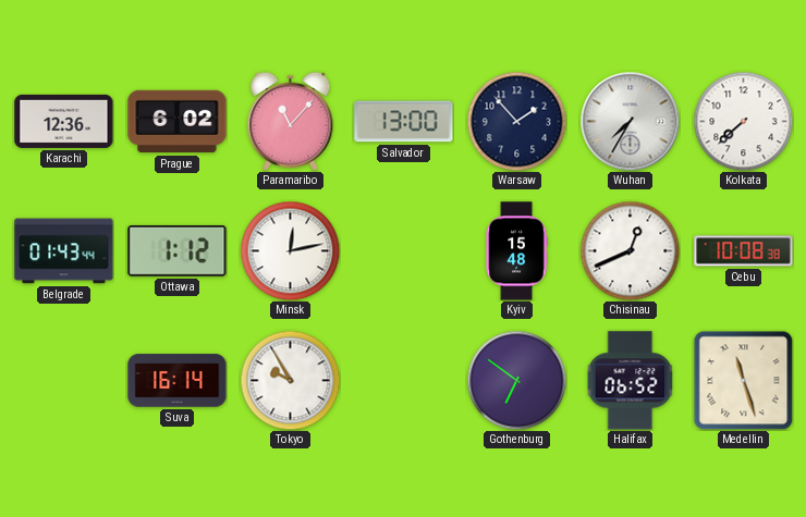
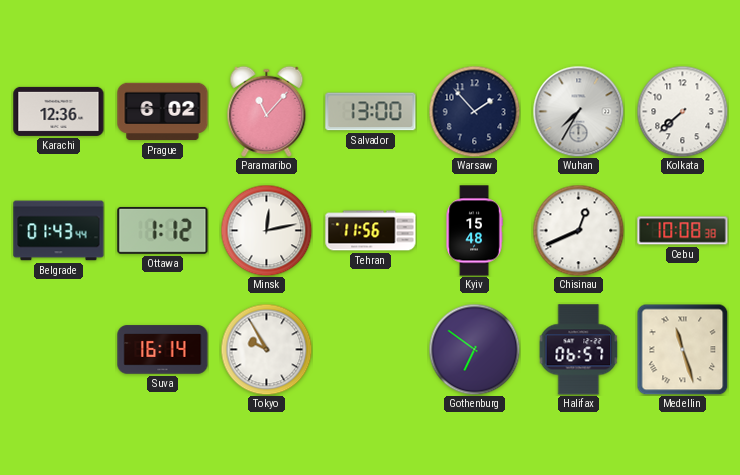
Tehran: none -> 11:56 (371, 231)
Halifax: 06:52 -> 06:57 (579, 350)
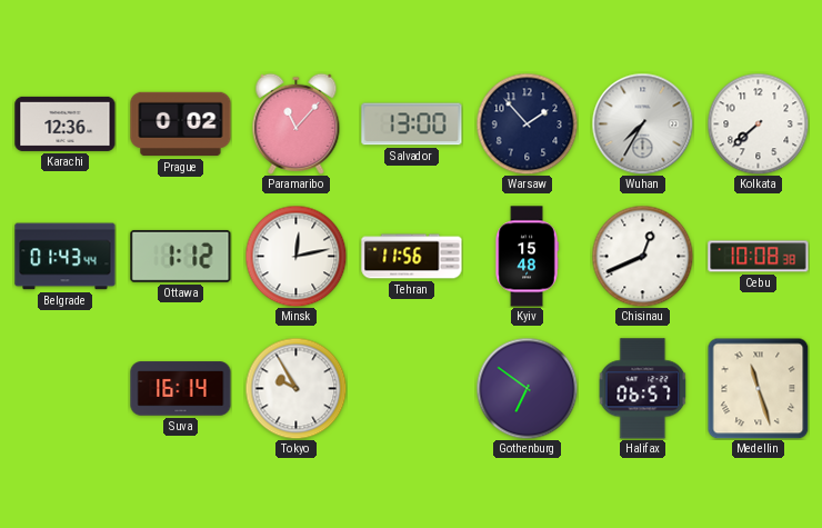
Prague: 6:02 -> 0:02 (181, 124)
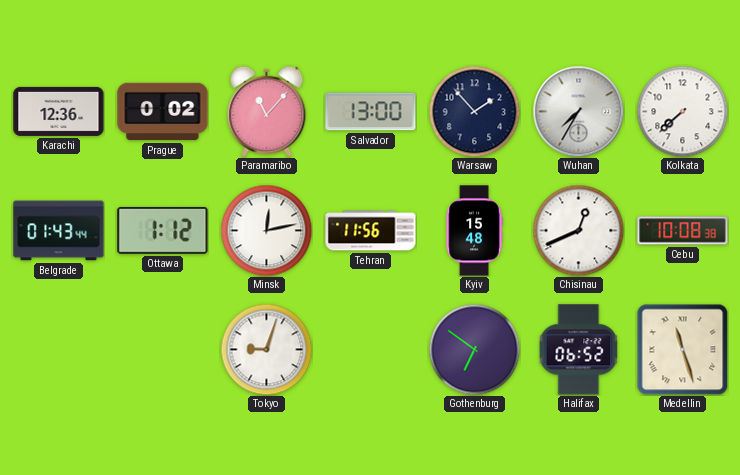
Suva: 16:14 -> none (181, 389)
Tokyo: 9:55 -> 9:03 (266, 349)
Halifax: 06:57 -> 06:52 (579, 350)
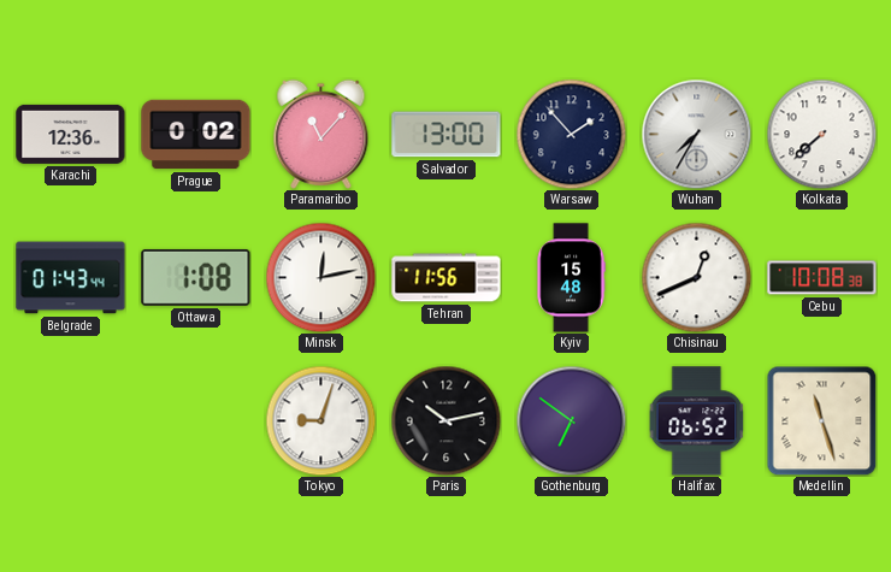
Ottawa: 1:12 -> 1:08 (196, 277)
Paris: none -> 10:13 (445, 420)
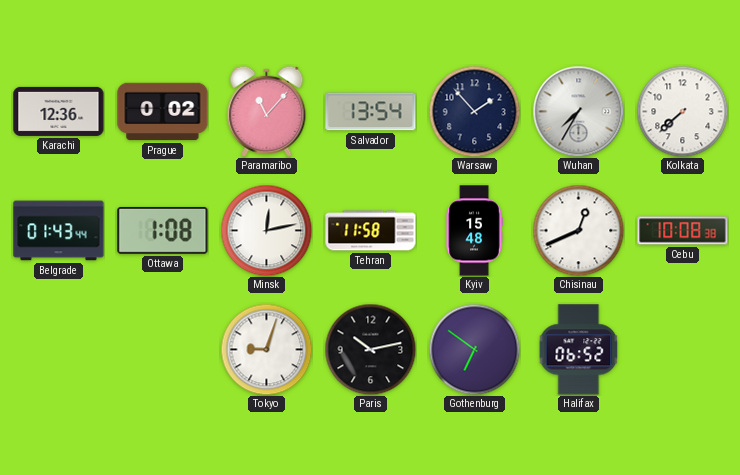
Salvador: 13:00 -> 13:54 (371, 112)
Tehran: 11:56 -> 11:58 (371, 231)
Medellin: 11:27 -> none (821, 420)
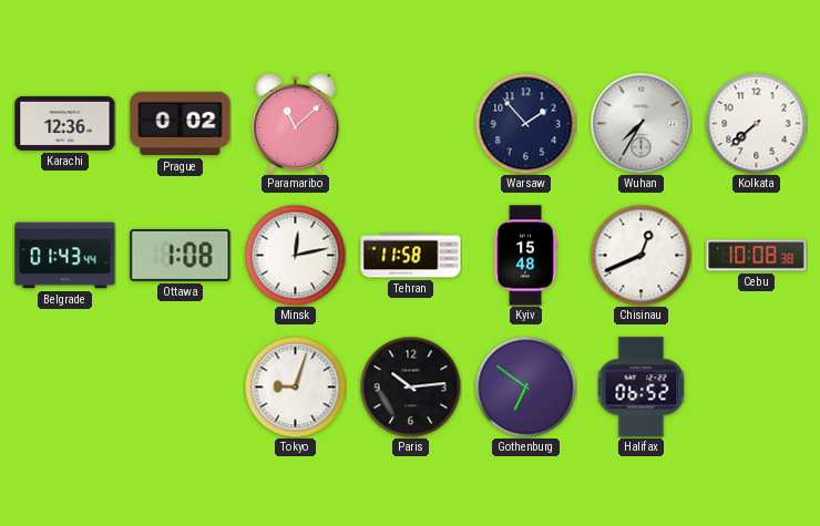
Paramaribo: 11:07 -> 11:08 (296, 123)
Salvador: 13:54 -> none (371, 112)
Paris: 10:13 -> 10:14 (410, 386)
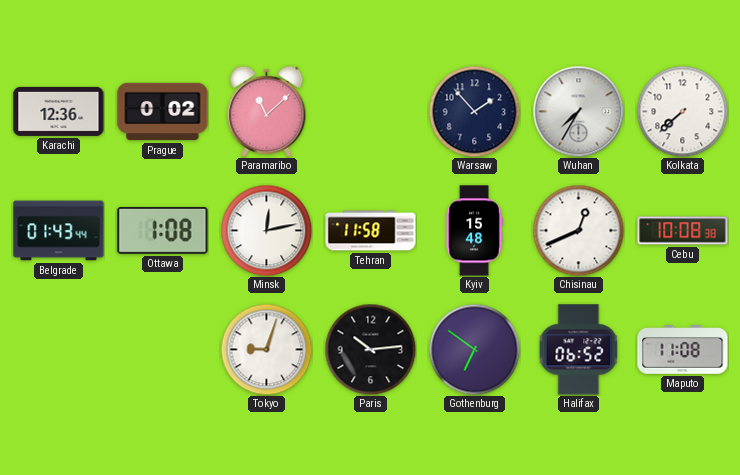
Maputo: none -> 11:08 (683, 350)
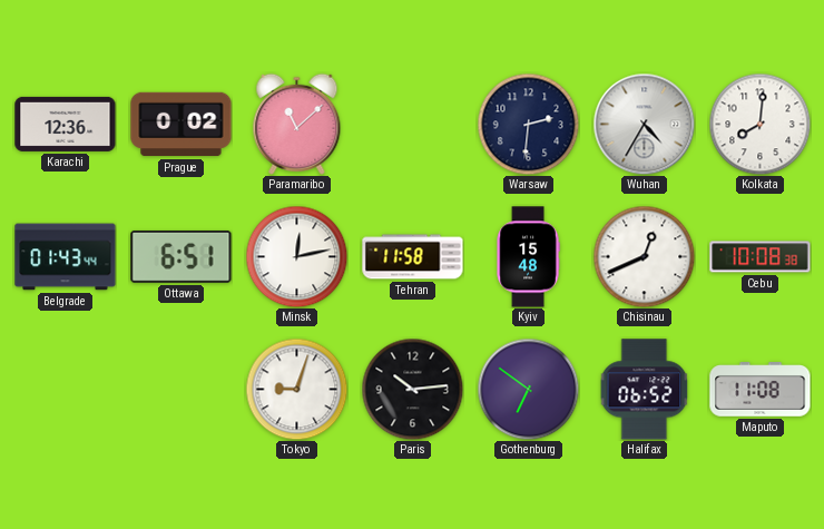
Warsaw: 1:53 -> 2:31 (528, 124)
Wuhan: 7:35 -> 4:35 (644, 124)
Kolkata: 7:38 -> 8:01 (759, 124)
Ottawa: 1:08 -> 6:51 (182, 256)
